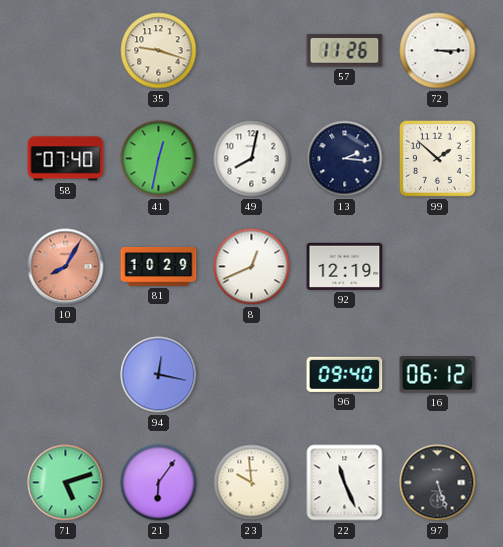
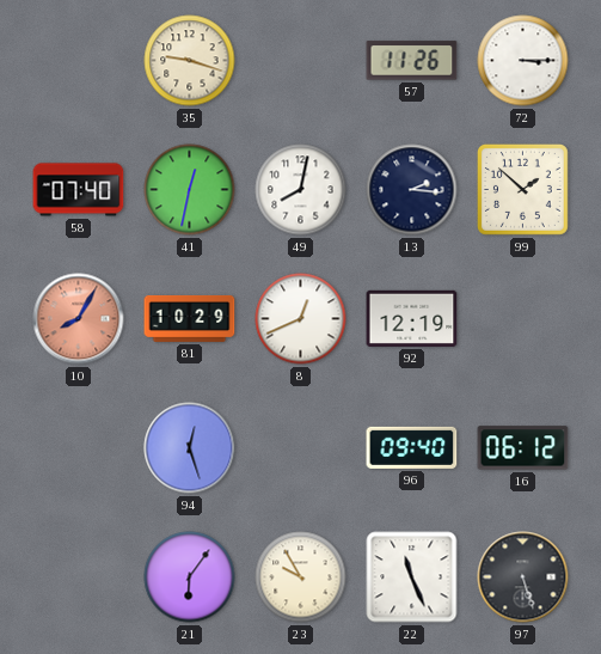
94: 12:17 -> 12:27 (190, 448)
71: 5:12 -> none (66, 483)
23: 9:59 -> 9:55 (301, 577)
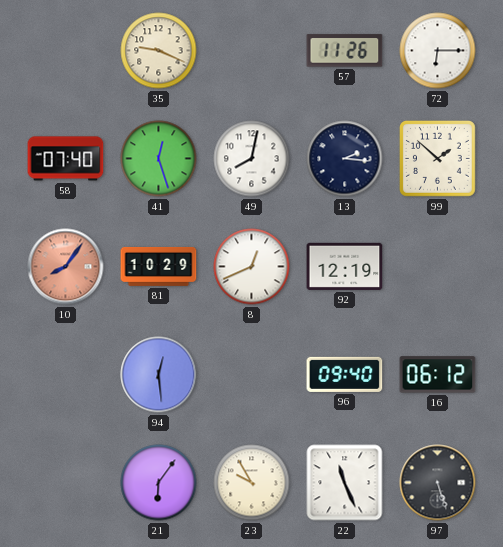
35: 9:18 -> 9:19 (159, 51)
72: 3:15 -> 6:15 (438, 51)
41: 12:32 -> 12:27 (159, 159)
10: 8:05 -> 8:06 (66, 267)
94: 12:27 -> 12:29 (159, 375)
